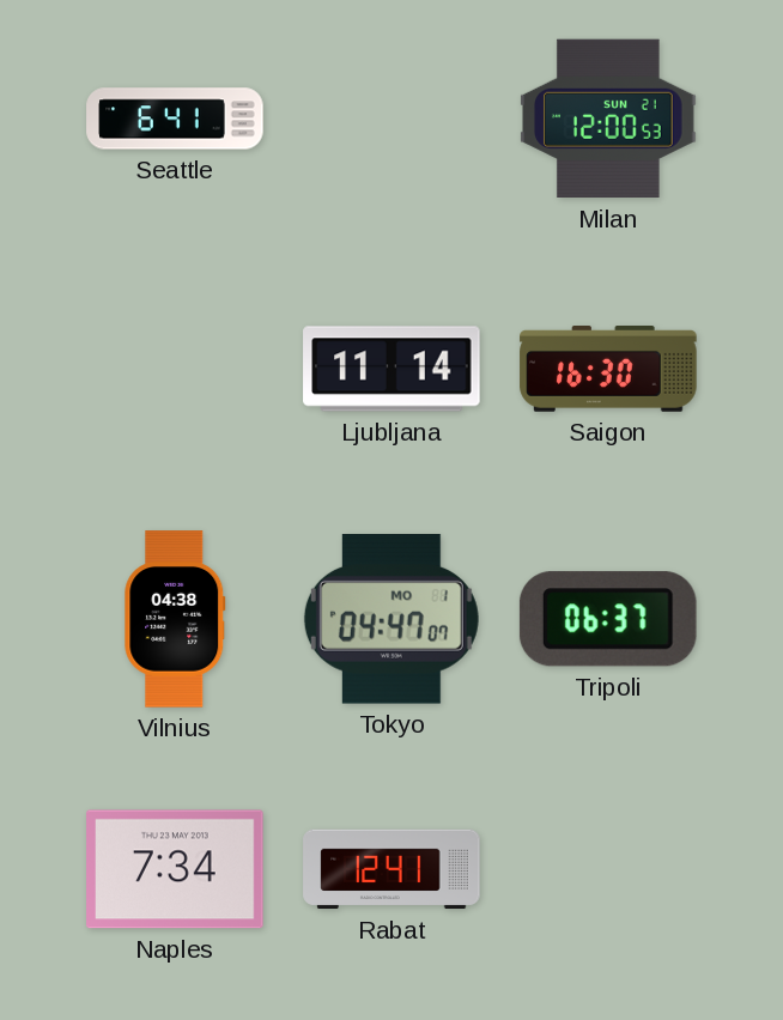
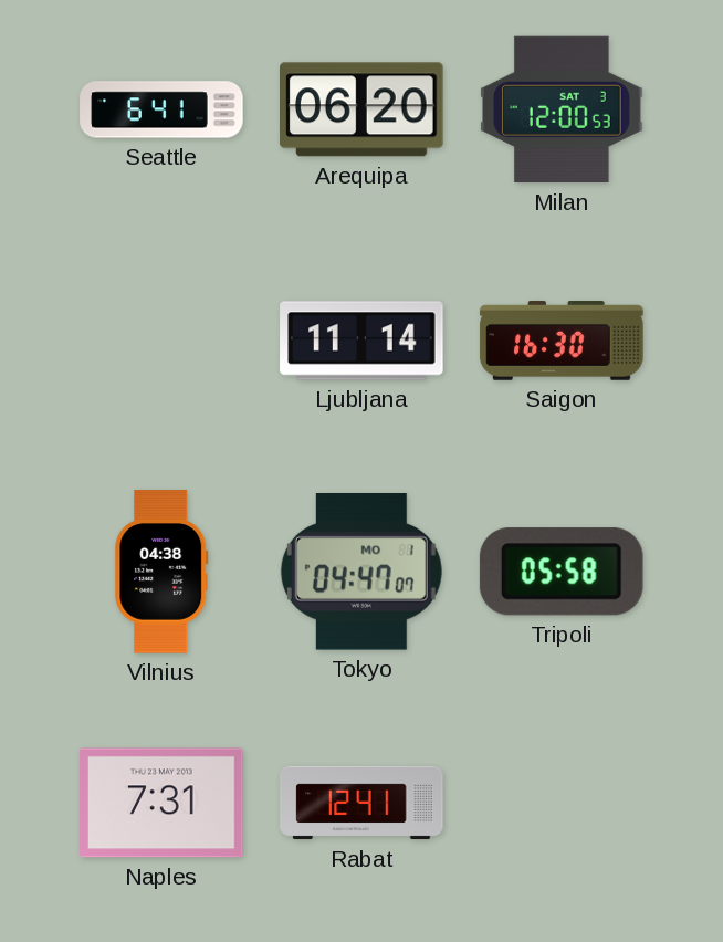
Arequipa: none -> 06:20 (363, 109)
Milan date: SUN 21 -> SAT 3 (562, 109)
Tripoli: 06:37 -> 05:58 (562, 572)
Naples: 7:34 -> 7:31 (161, 803)
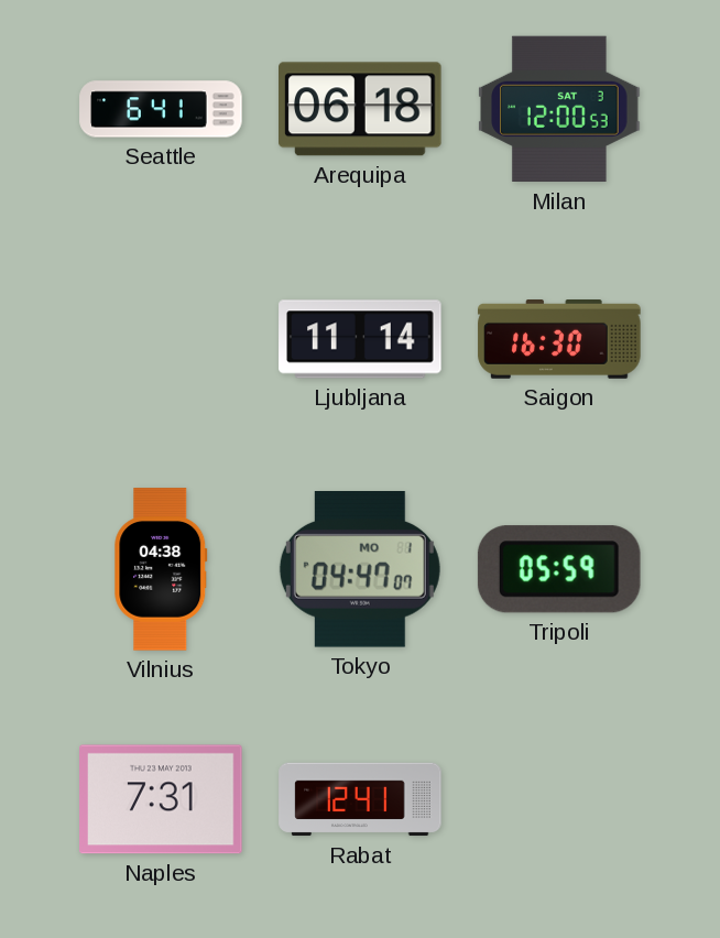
Arequipa: 06:20 -> 06:18 (361, 109)
Tripoli: 05:58 -> 05:59 (559, 569)
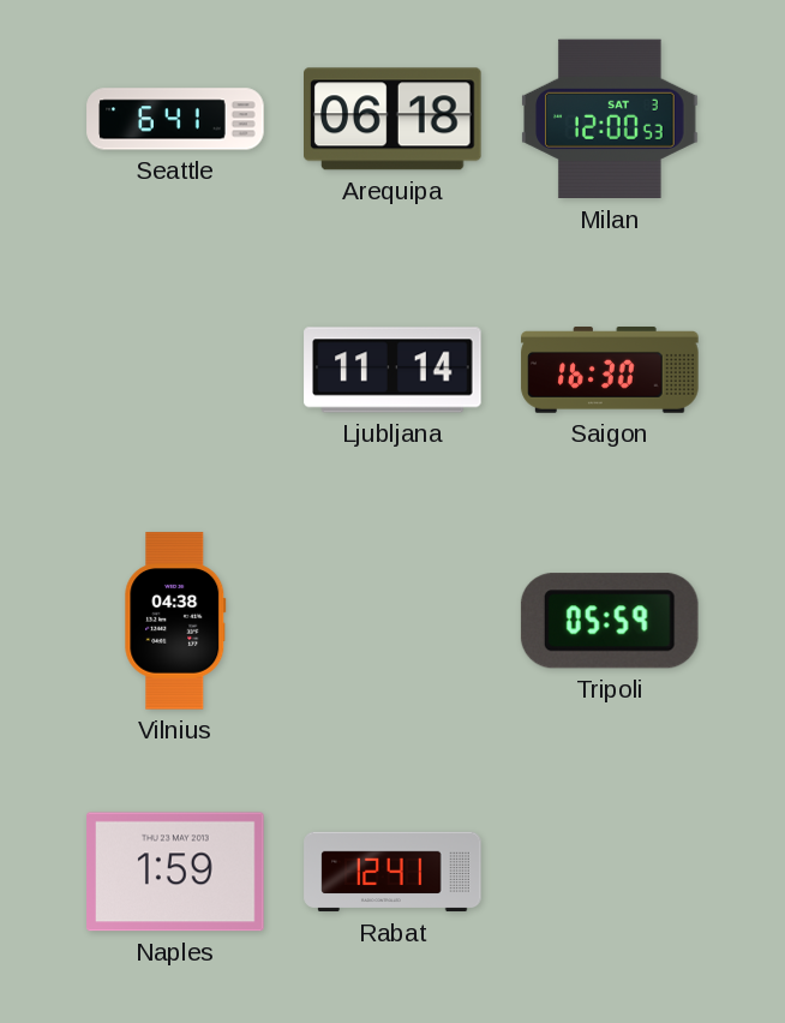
Tokyo: 04:47 -> none (360, 569)
Naples: 7:31 -> 1:59 (175, 872)
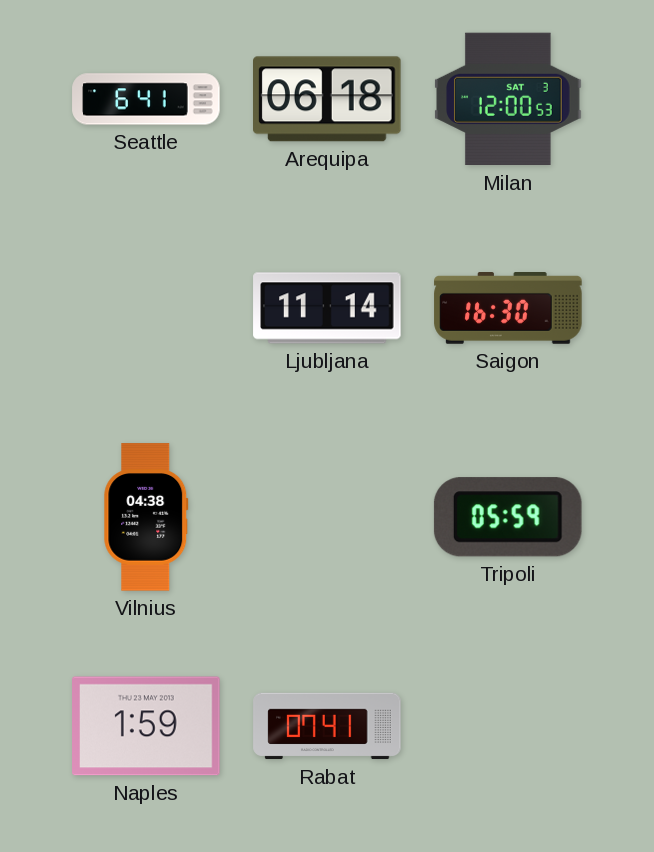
Rabat: 12:41 -> 07:41 (327, 726)
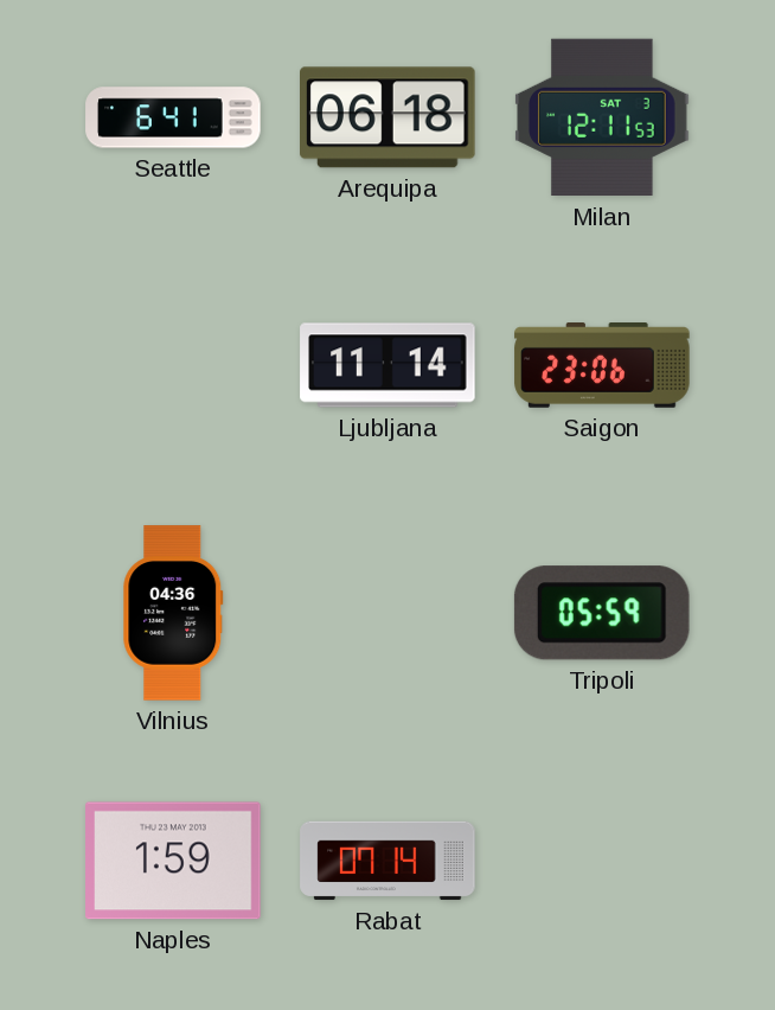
Milan: 12:00 -> 12:11 (602, 117)
Saigon: 16:30 -> 23:06 (602, 366)
Vilnius: 04:38 -> 04:36 (173, 613)
Rabat: 07:41 -> 07:14 (387, 861)
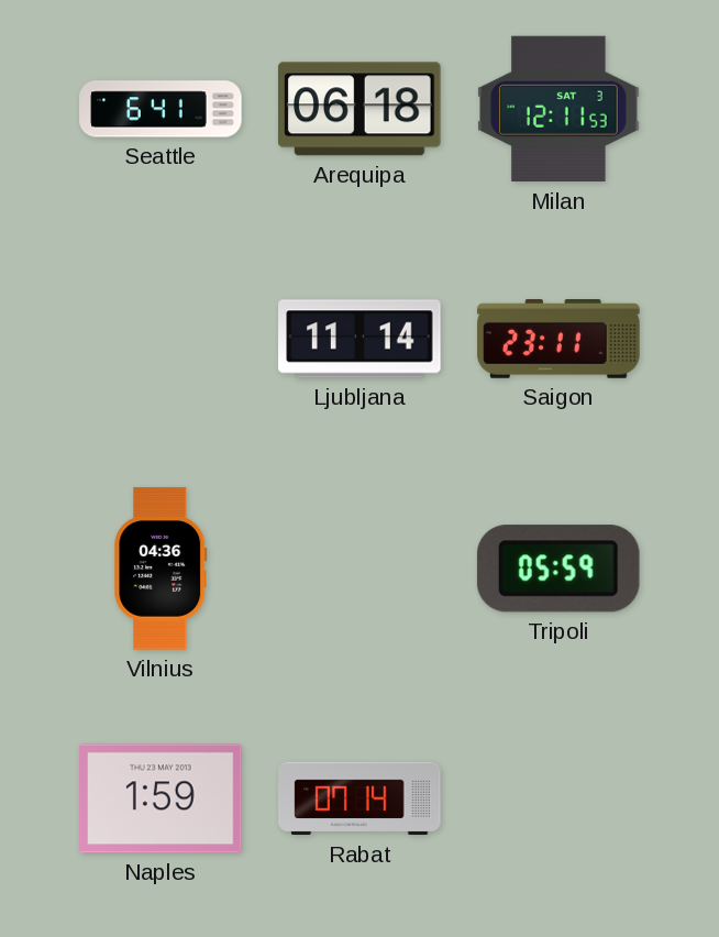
Saigon: 23:06 -> 23:11 (558, 340)
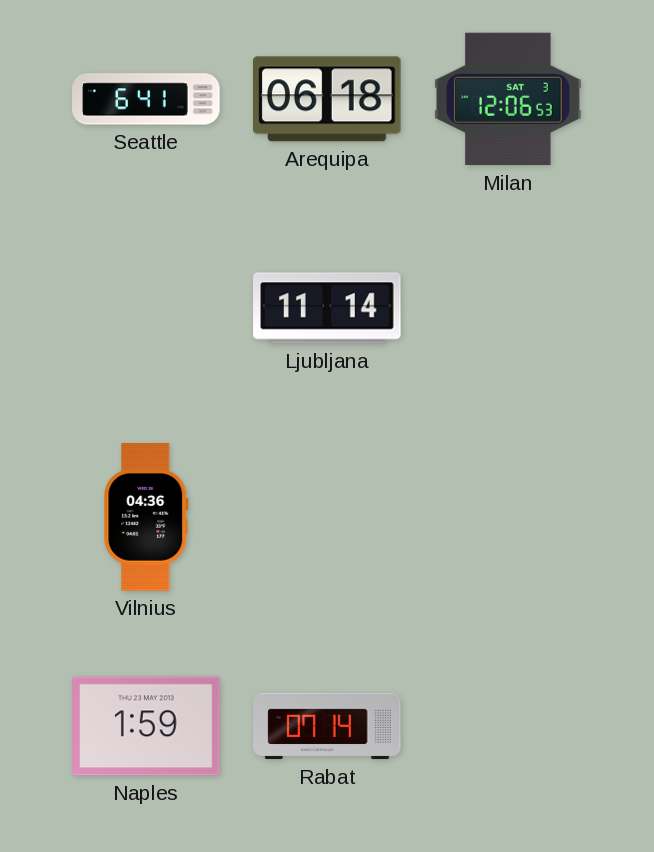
Milan: 12:11 -> 12:06 (508, 99)
Saigon: 23:11 -> none (558, 340)
Tripoli: 05:59 -> none (558, 569)
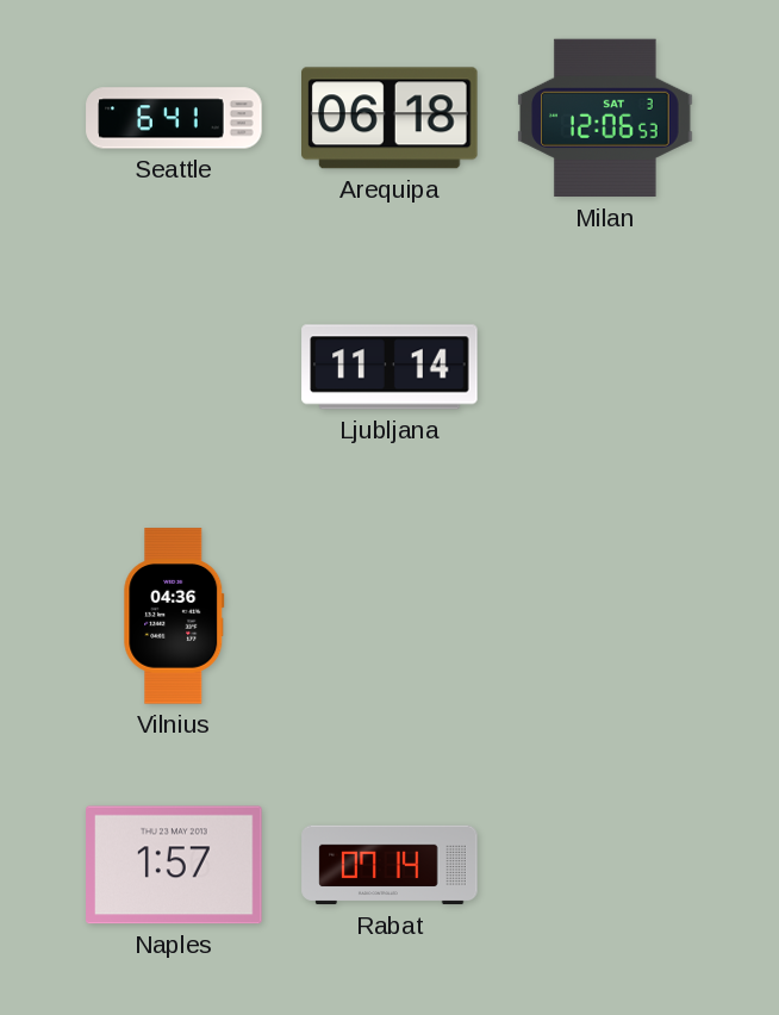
Naples: 1:59 -> 1:57 (174, 865)
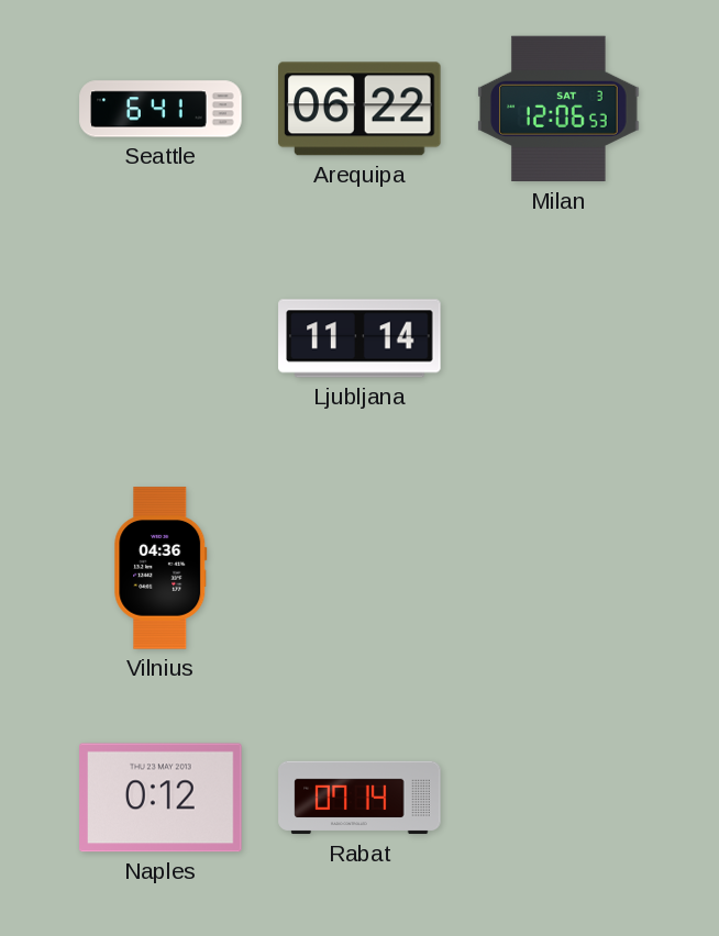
Arequipa: 06:18 -> 06:22 (361, 109)
Naples: 1:57 -> 0:12 (161, 798)
